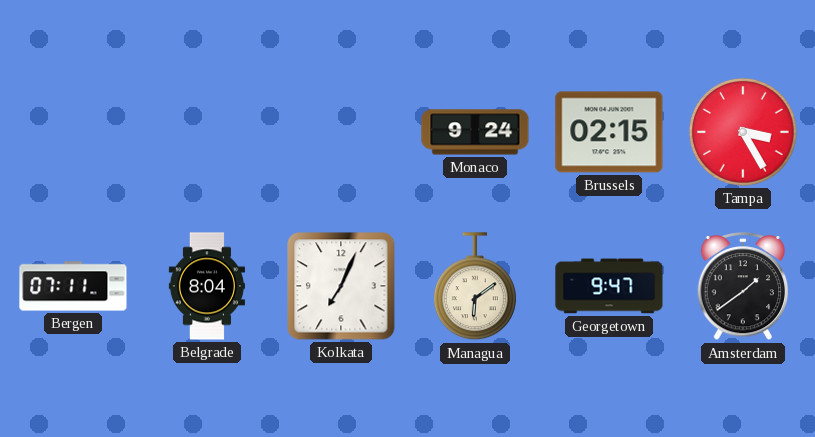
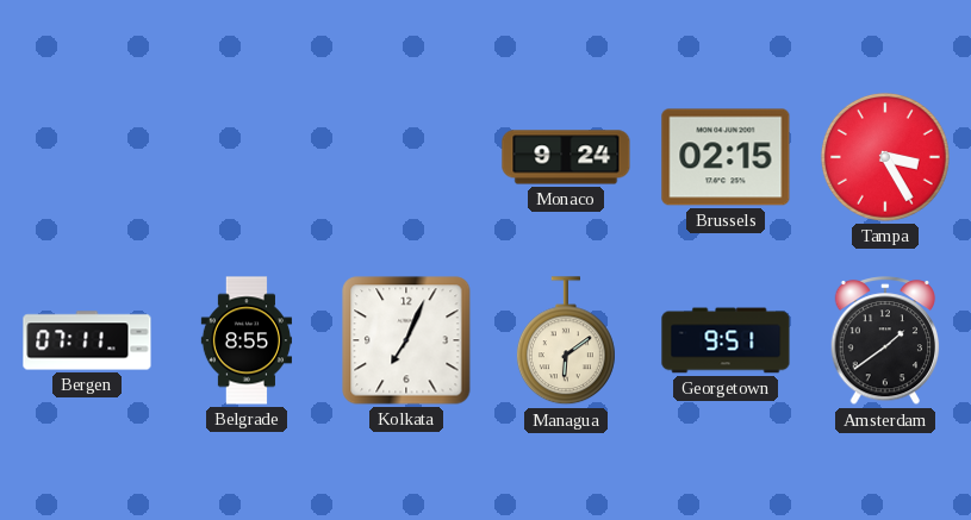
Belgrade: 8:04 -> 8:55 (247, 340)
Georgetown: 9:47 -> 9:51 (726, 340)
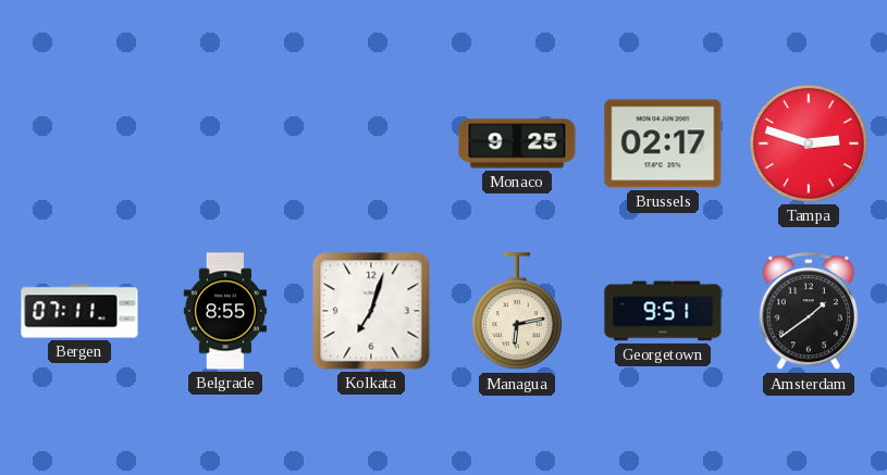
Monaco: 9:24 -> 9:25 (517, 143)
Brussels: 02:15 -> 02:17 (663, 143)
Tampa: 3:25 -> 2:48 (809, 143)
Kolkata: 7:04 -> 7:03 (371, 311)
Managua: 6:09 -> 6:13 (517, 312)
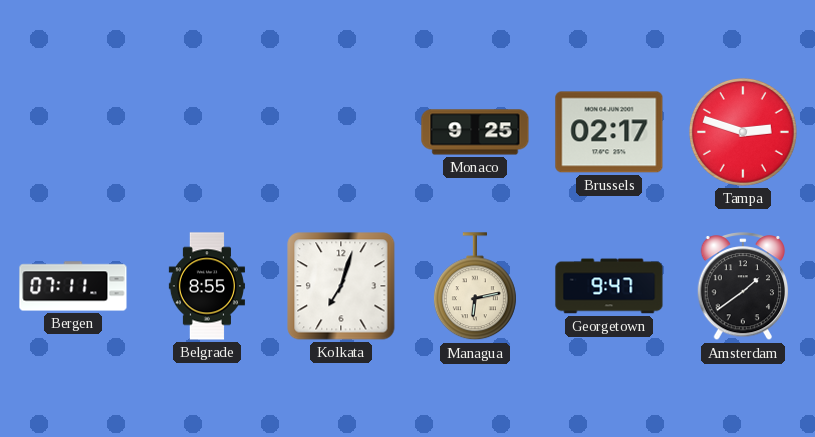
Georgetown: 9:51 -> 9:47 (609, 286)
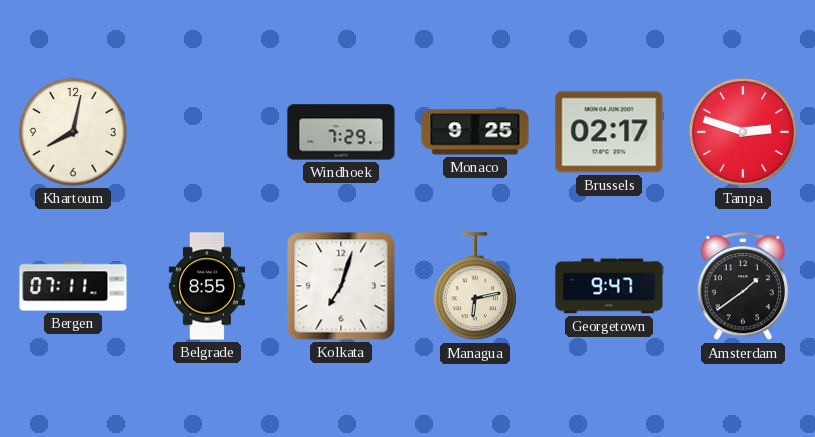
Khartoum: none -> 8:02 (73, 132)
Windhoek: none -> 7:29 (341, 132)
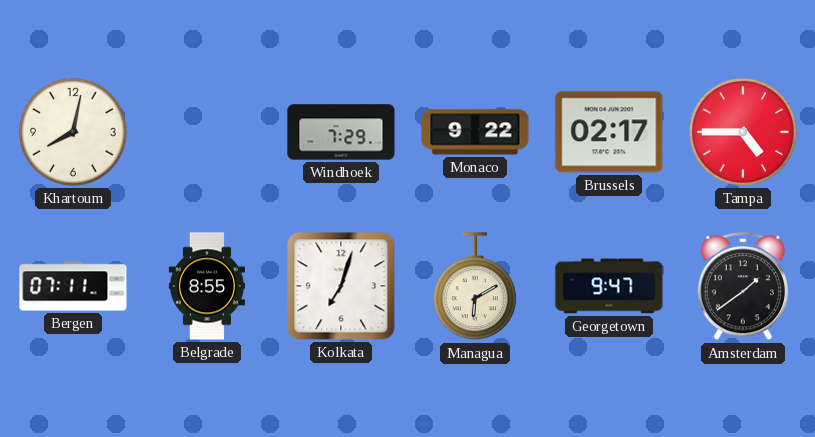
Monaco: 9:25 -> 9:22 (475, 132)
Tampa: 2:48 -> 4:45 (743, 132)
Managua: 6:13 -> 6:10 (475, 287)
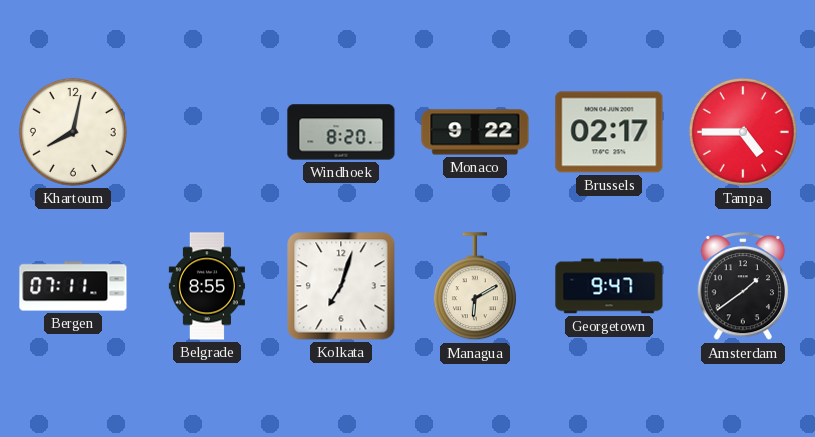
Windhoek: 7:29 -> 8:20 (341, 132)
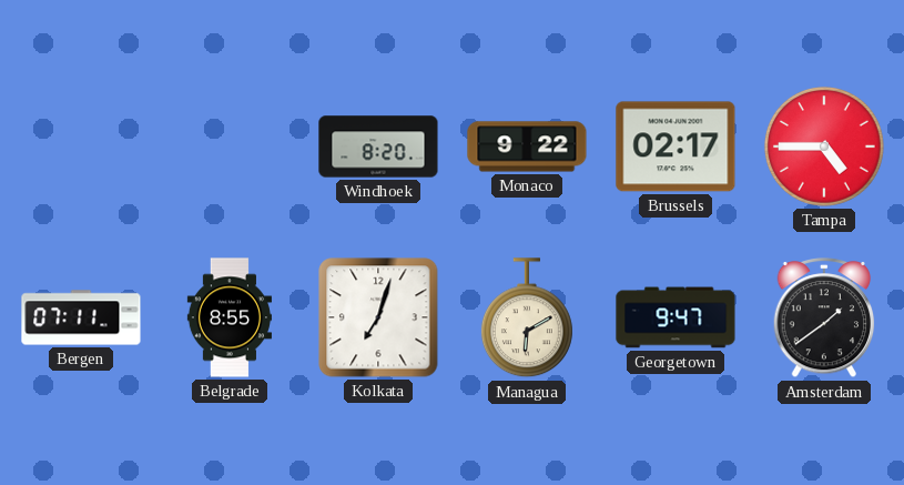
Khartoum: 8:02 -> none (73, 132)
